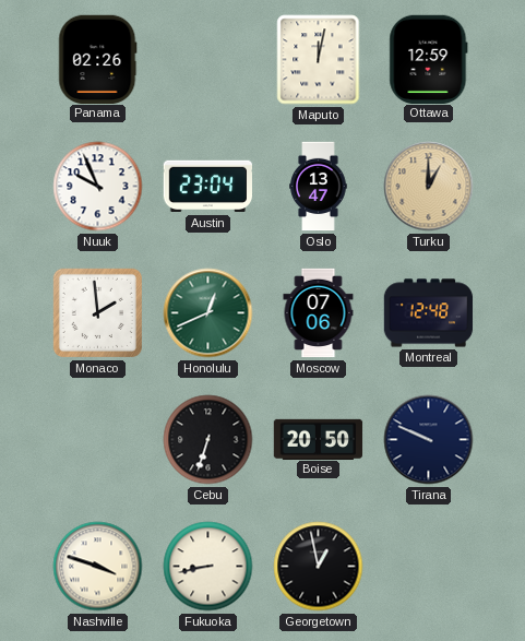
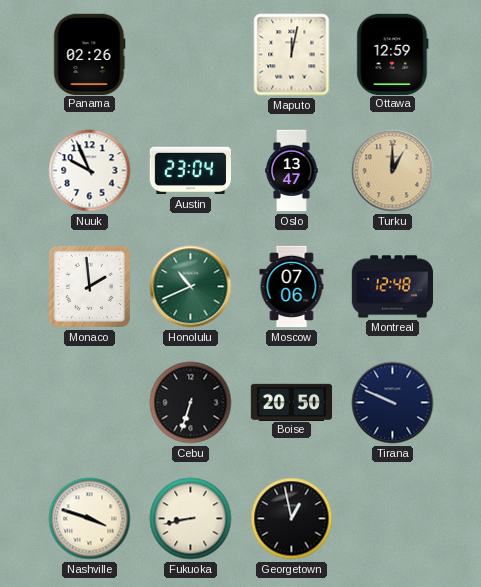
Honolulu: 12:41 -> 10:41 (191, 287)
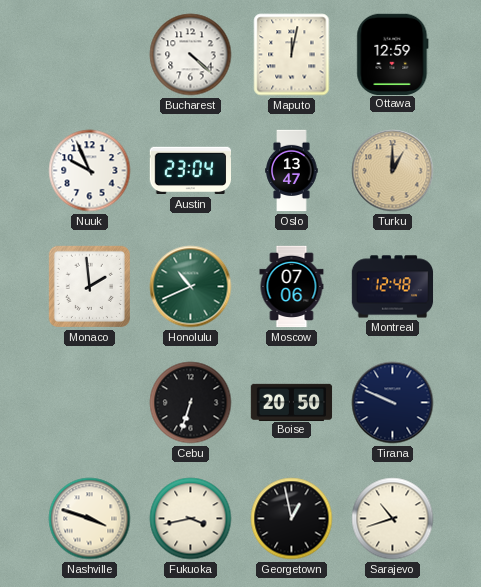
Panama: 02:26 -> none (90, 54)
Bucharest: none -> 4:22 (191, 55)
Fukuoka: 8:43 -> 3:43 (191, 519)
Sarajevo: none -> 10:42 (393, 519)
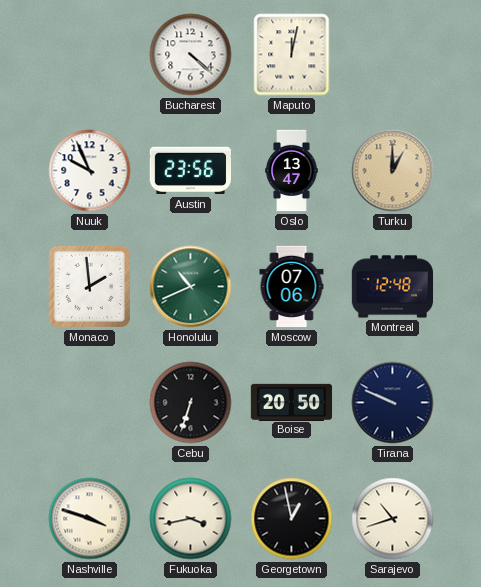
Ottawa: 12:59 -> none (393, 54)
Austin: 23:04 -> 23:56 (190, 171)
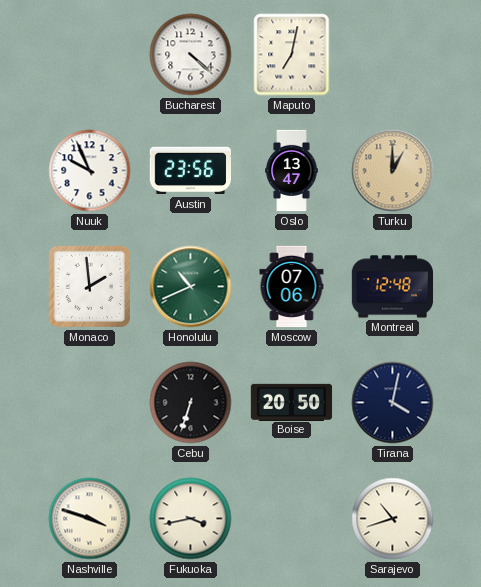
Maputo: 12:02 -> 7:02 (292, 55)
Tirana: 9:49 -> 4:02 (393, 403)
Georgetown: 12:58 -> none (292, 519)
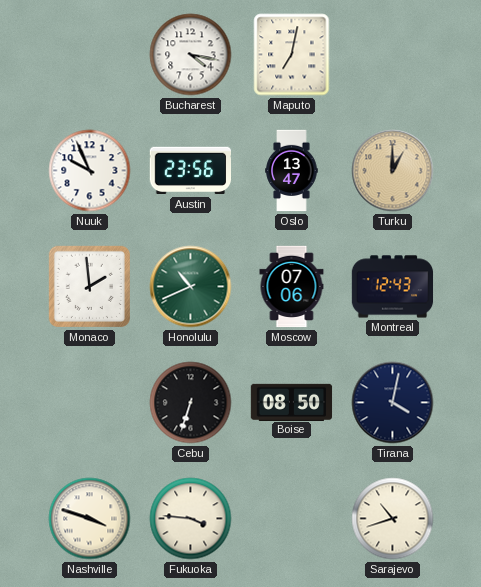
Bucharest: 4:22 -> 4:17 (191, 55)
Montreal: 12:48 -> 12:43 (393, 287)
Boise: 20:50 -> 08:50 (292, 402)
Fukuoka: 3:43 -> 3:46 (191, 519)
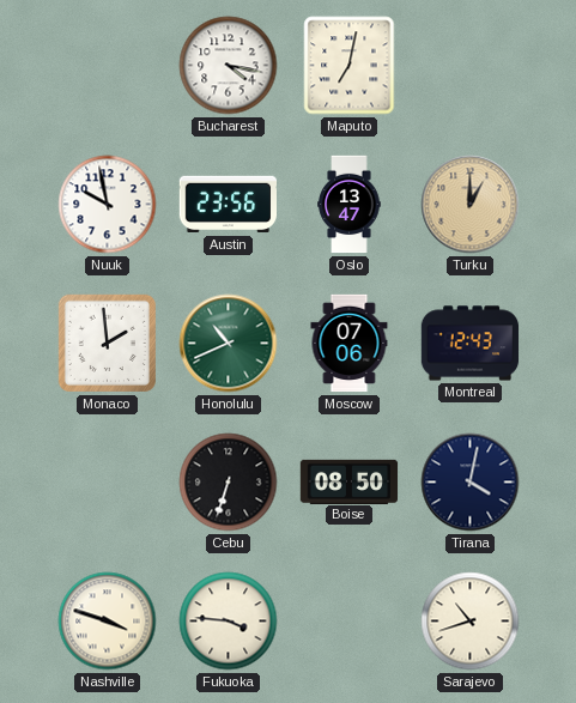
Nuuk: 9:56 -> 9:58 (108, 205)
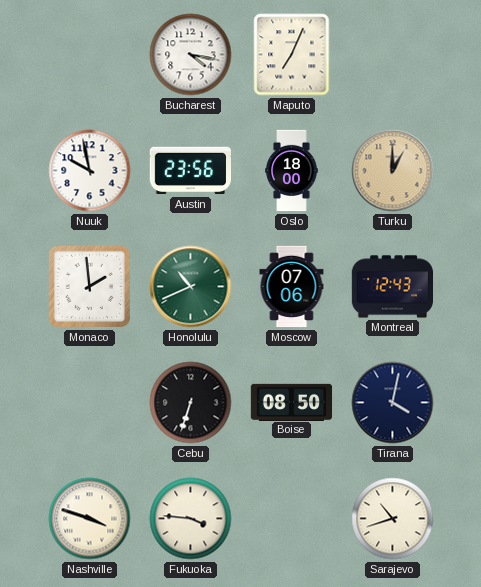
Maputo: 7:02 -> 7:04 (292, 55)
Oslo: 13:47 -> 18:00 (292, 171)
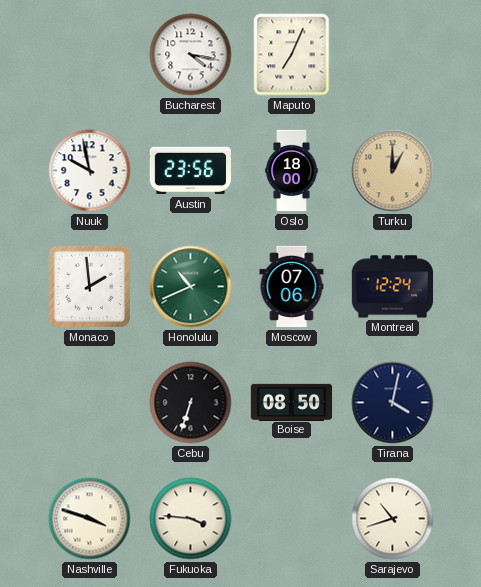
Montreal: 12:43 -> 12:24 (393, 287)
